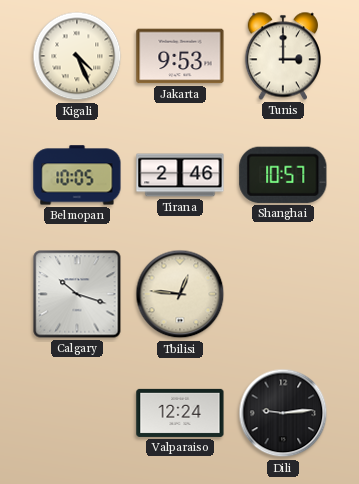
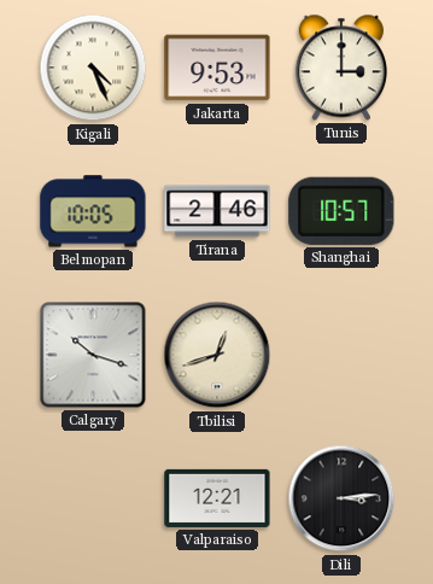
Tbilisi: 12:46 -> 12:42 (217, 355)
Valparaiso: 12:24 -> 12:21 (217, 498)
Dili: 9:14 -> 3:14 (341, 498)
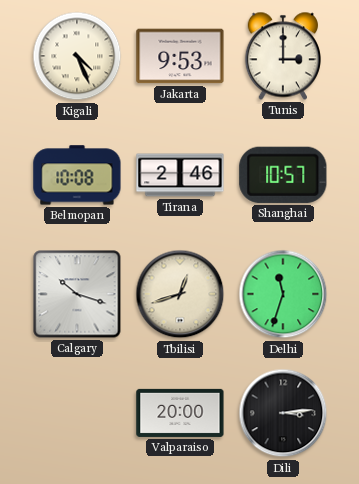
Belmopan: 10:05 -> 10:08 (77, 175)
Delhi: none -> 11:33 (283, 294)
Valparaiso: 12:21 -> 20:00 (180, 413)
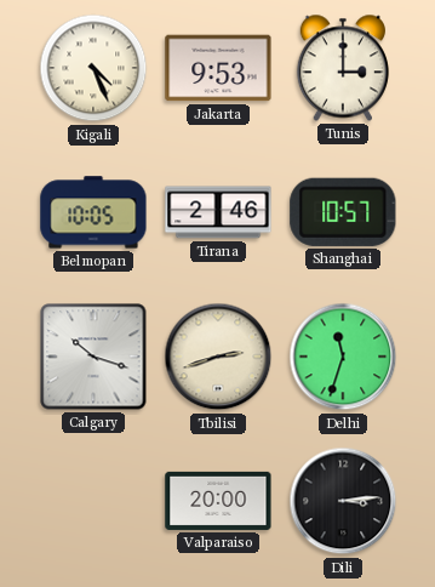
Belmopan: 10:08 -> 10:05 (93, 212)
Tbilisi: 12:42 -> 2:42 (218, 357)
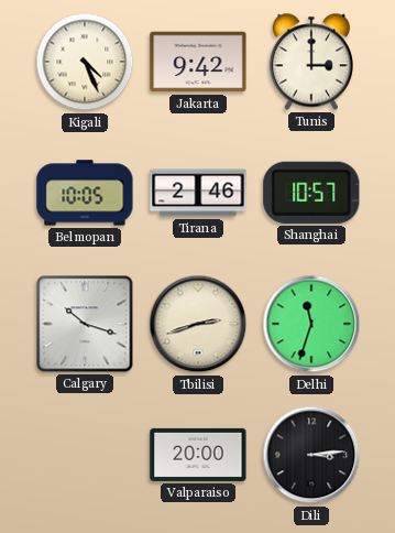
Jakarta: 9:53 -> 9:42 (198, 62)
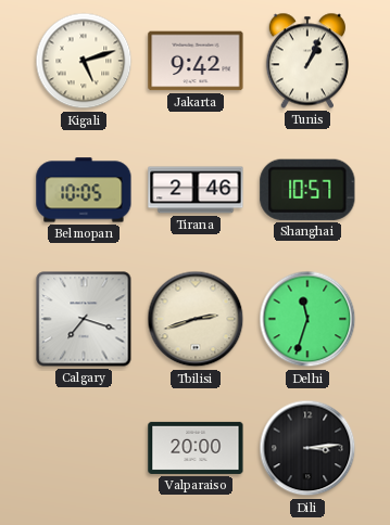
Kigali: 4:26 -> 5:12 (84, 61)
Tunis: 3:00 -> 1:04 (306, 61)
Calgary: 10:18 -> 7:18 (84, 319)
